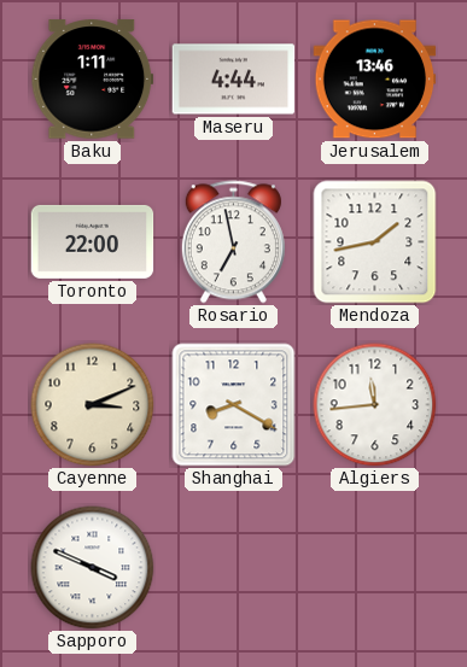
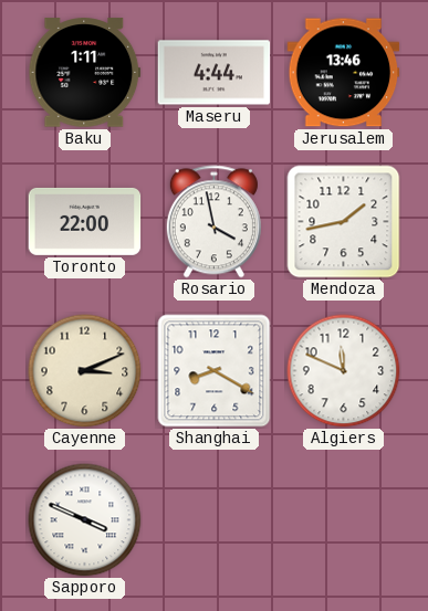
Rosario: 6:58 -> 3:58 (213, 222)
Algiers: 11:44 -> 11:49 (344, 371)
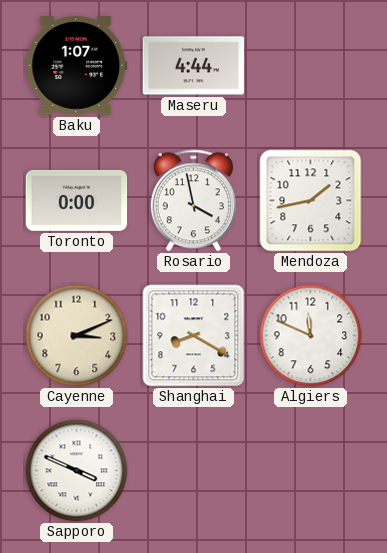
Baku: 1:11 -> 1:07 (77, 66)
Jerusalem: 13:46 -> none (344, 73)
Toronto: 22:00 -> 0:00 (77, 200)
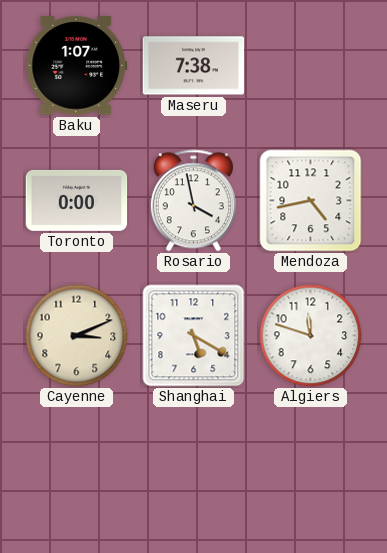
Maseru: 4:44 -> 7:38 (194, 66)
Mendoza: 1:43 -> 4:43 (311, 201)
Shanghai: 8:20 -> 5:20 (194, 336)
Algiers: 11:49 -> 11:48 (311, 336)
Sapporo: 3:49 -> none (77, 471)
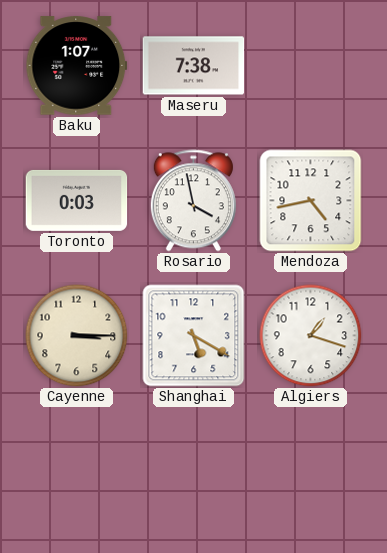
Toronto: 0:00 -> 0:03 (77, 200)
Cayenne: 3:11 -> 3:15 (77, 336)
Algiers: 11:48 -> 1:18 (311, 336)
